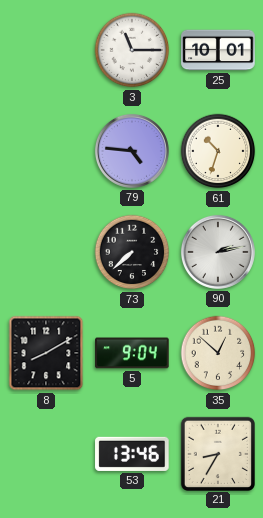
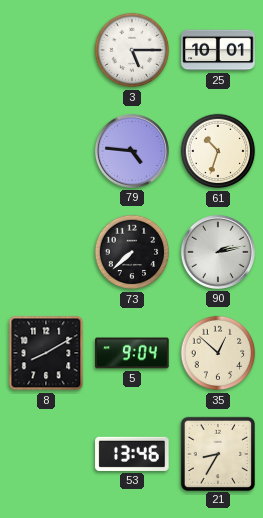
3: 11:15 -> 5:15 (132, 50)
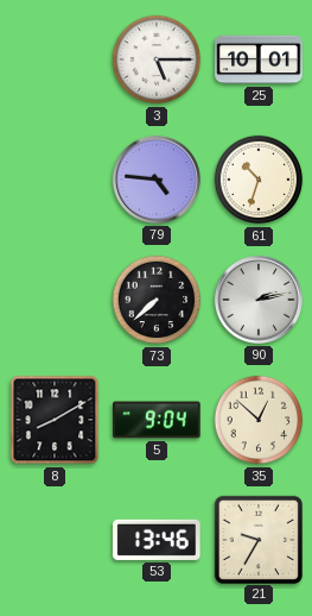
21: 8:35 -> 9:35 (257, 539)
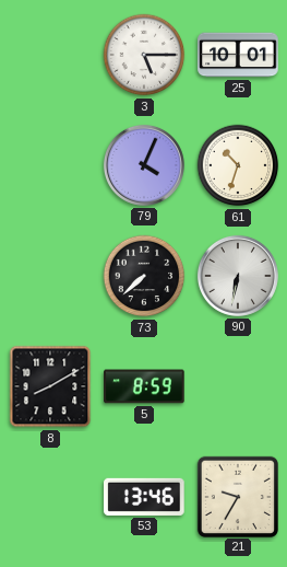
79: 4:46 -> 4:04 (144, 165)
90: 2:13 -> 6:32 (238, 276)
5: 9:04 -> 8:59 (144, 386)
35: 12:52 -> none (259, 420)
